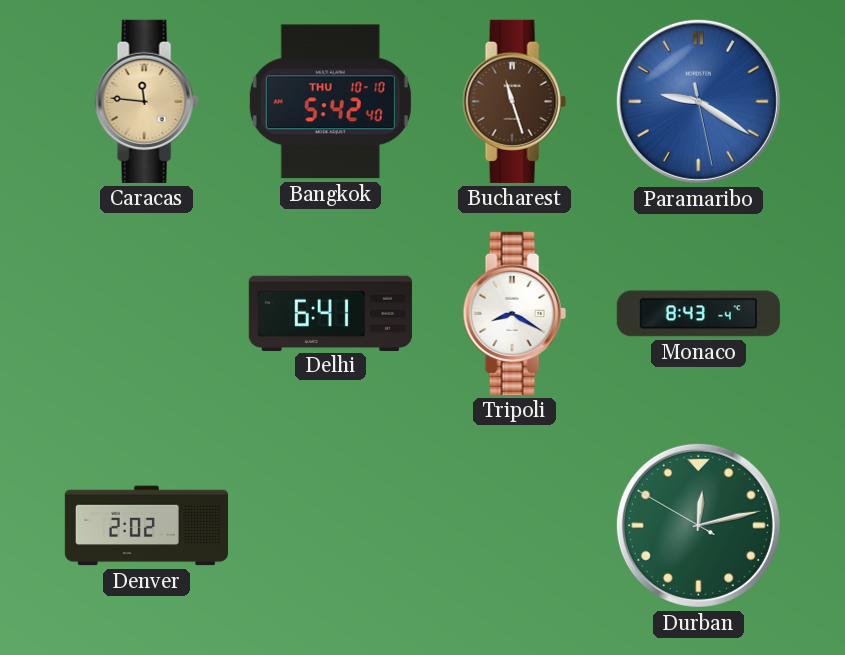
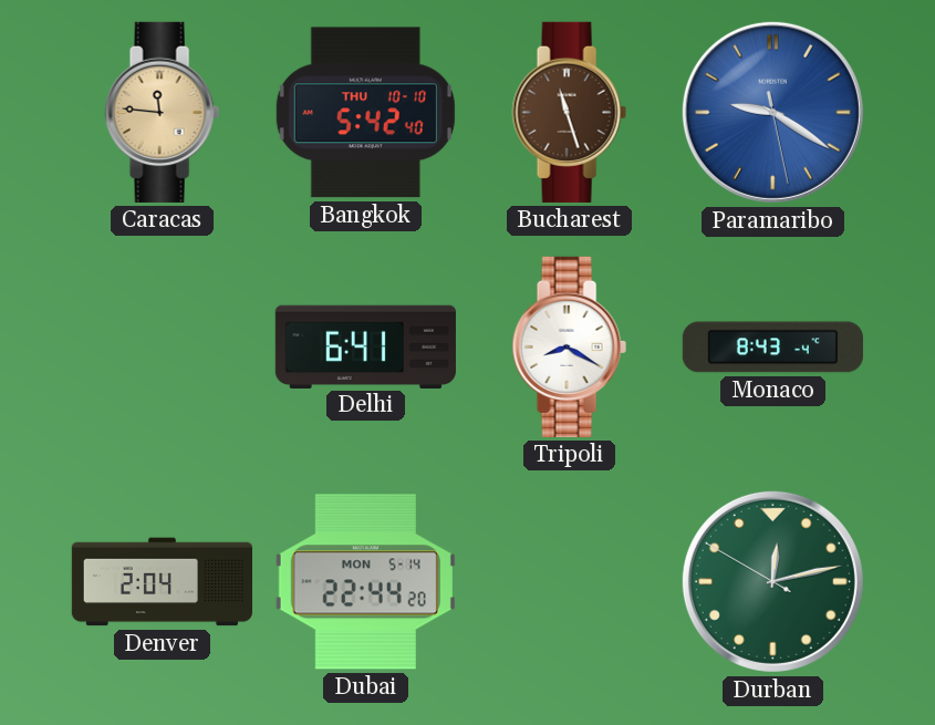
Denver: 2:02 -> 2:04 (162, 582)
Dubai: none -> 22:44 (365, 582)
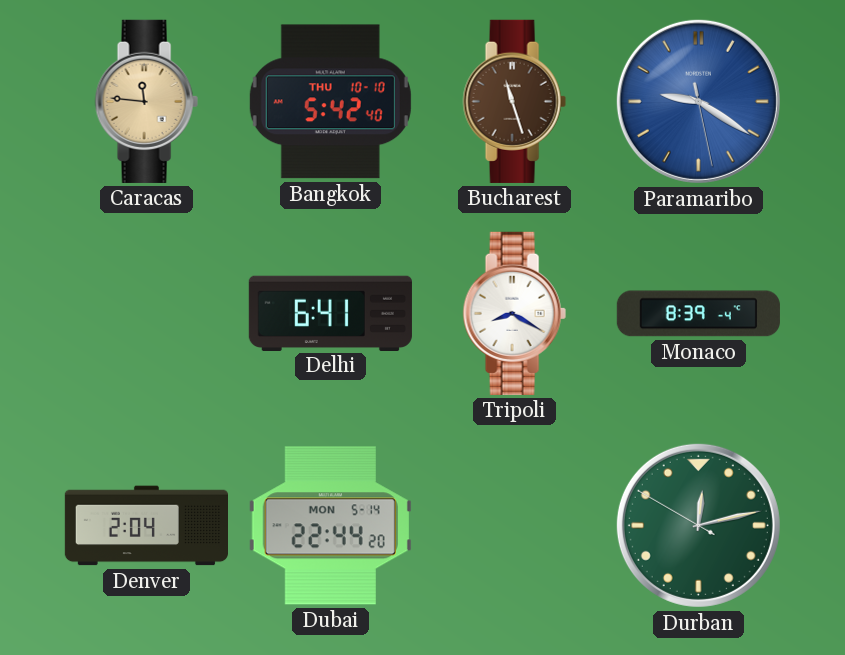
Monaco: 8:43 -> 8:39 (698, 314)
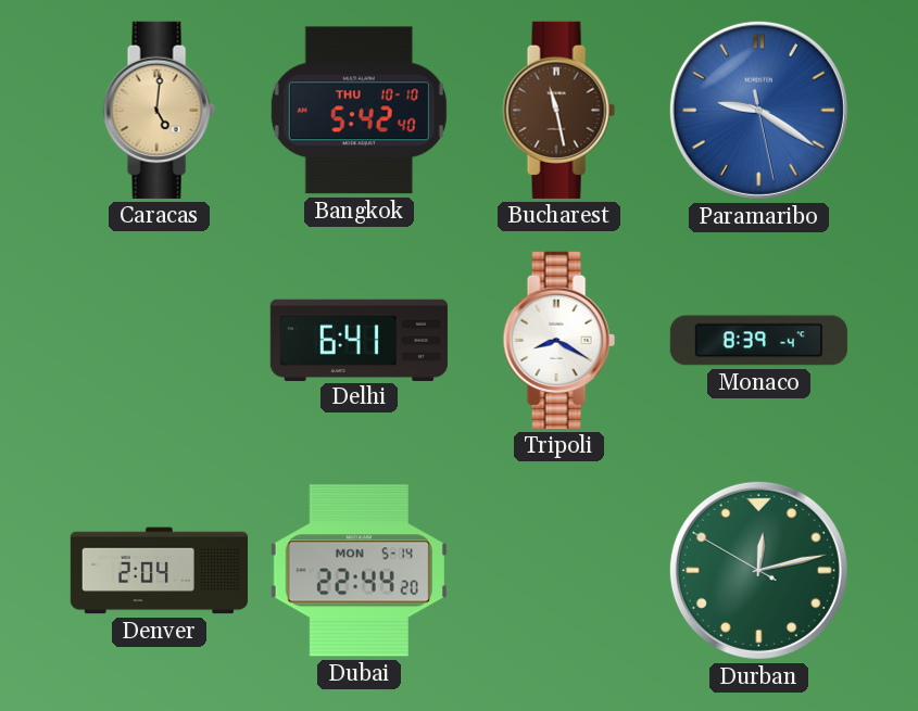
Caracas: 11:46 -> 5:01 (159, 110)
Bucharest: 11:27 -> 11:28 (558, 110)
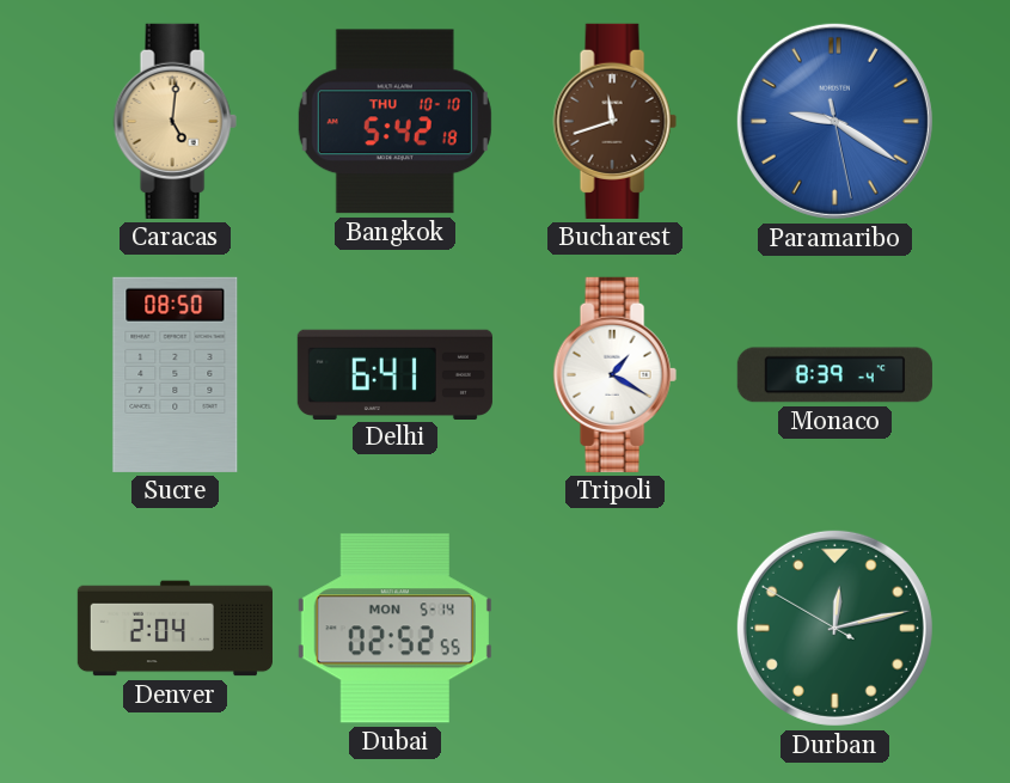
Bangkok: 5:42:40 -> 5:42:18 (394, 122)
Bucharest: 11:28 -> 11:42 (614, 121)
Sucre: none -> 08:50 (176, 374)
Tripoli: 8:20 -> 1:20 (614, 374)
Dubai: 22:44 -> 02:52 (394, 629)
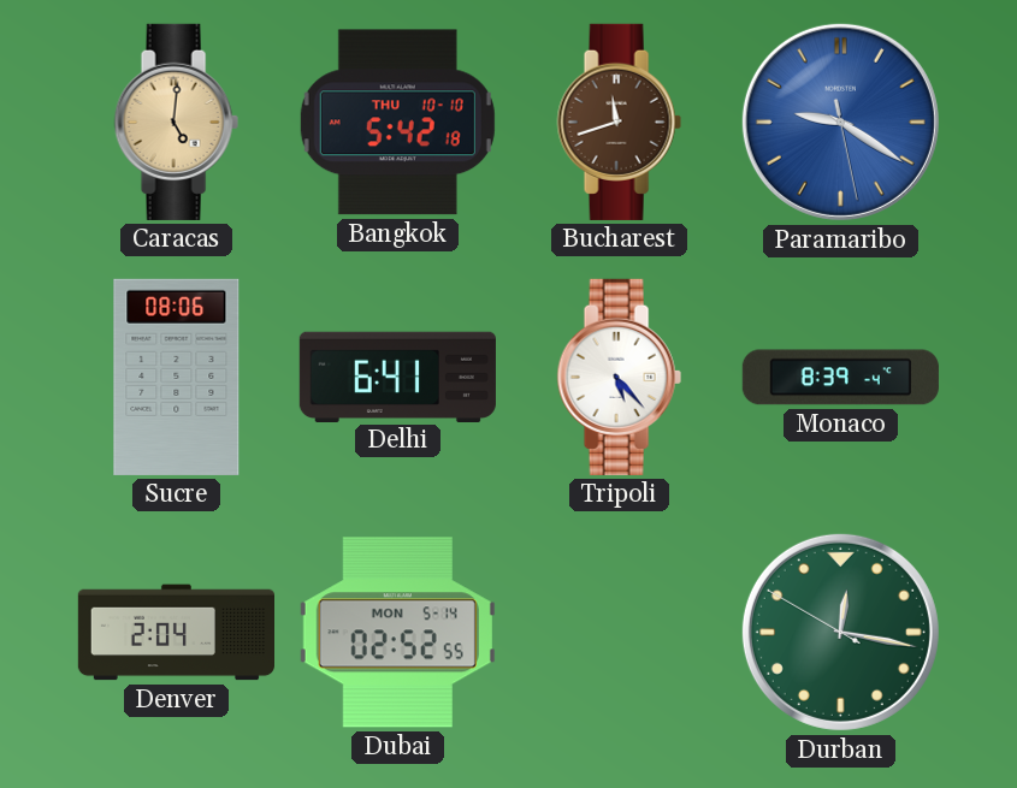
Sucre: 08:50 -> 08:06 (177, 377)
Tripoli: 1:20 -> 5:23 (619, 377)
Durban: 12:12 -> 12:16 (840, 632)
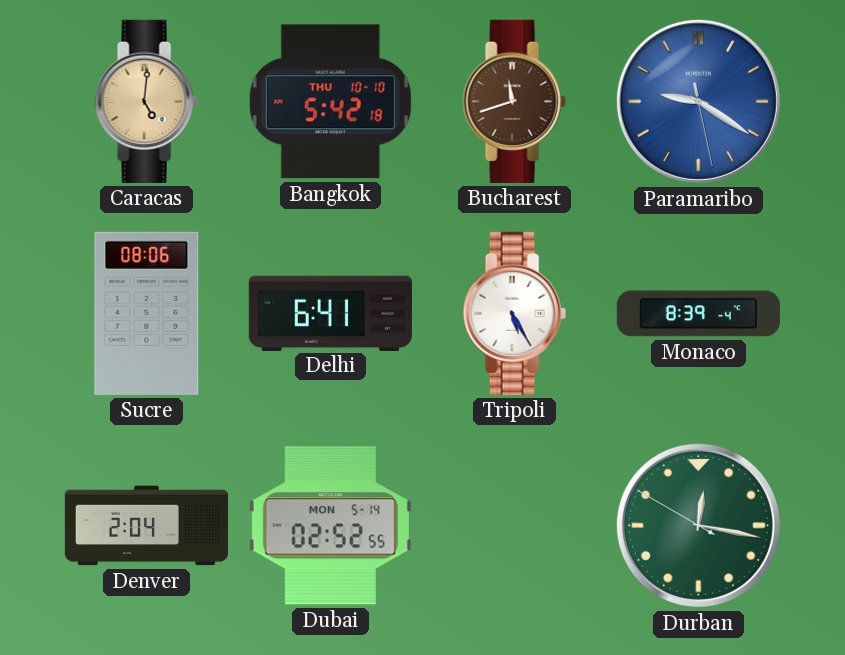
Tripoli: 5:23 -> 5:25 (514, 313)
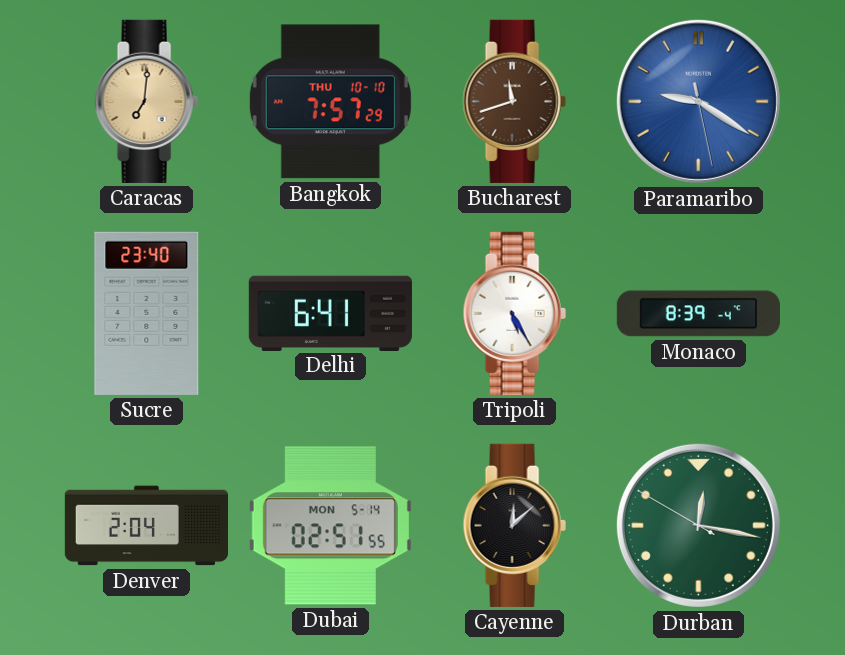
Caracas: 5:01 -> 7:01 (146, 101)
Bangkok: 5:42 -> 7:57 (330, 102)
Sucre: 08:06 -> 23:40 (147, 313)
Dubai: 02:52 -> 02:51 (330, 526)
Cayenne: none -> 12:08 (514, 525)
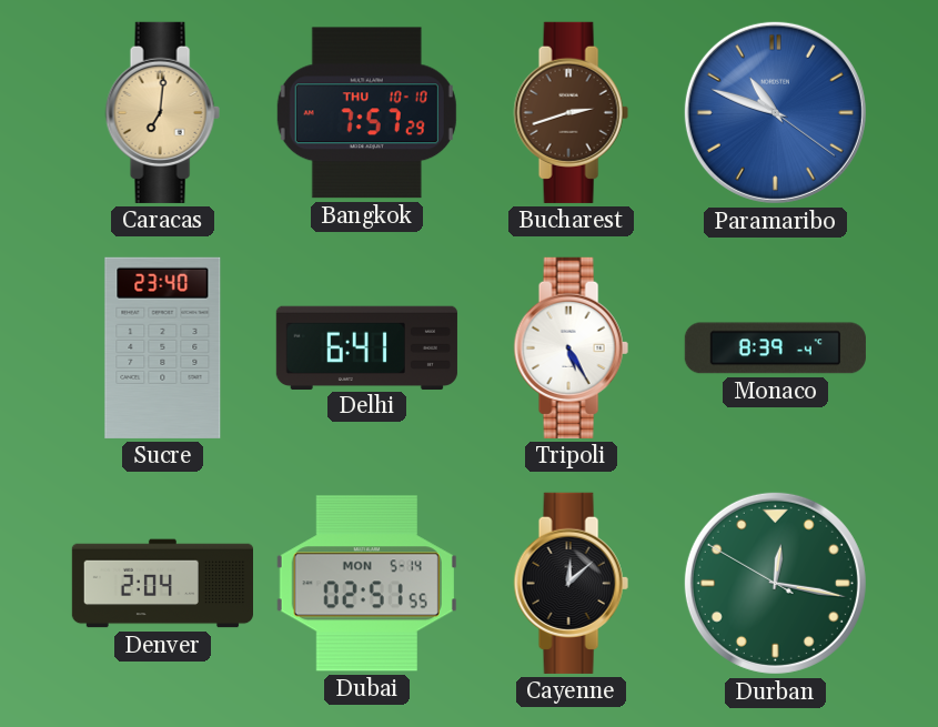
Bucharest: 11:42 -> 2:42 (571, 112)
Paramaribo: 9:20 -> 10:48 (775, 112)
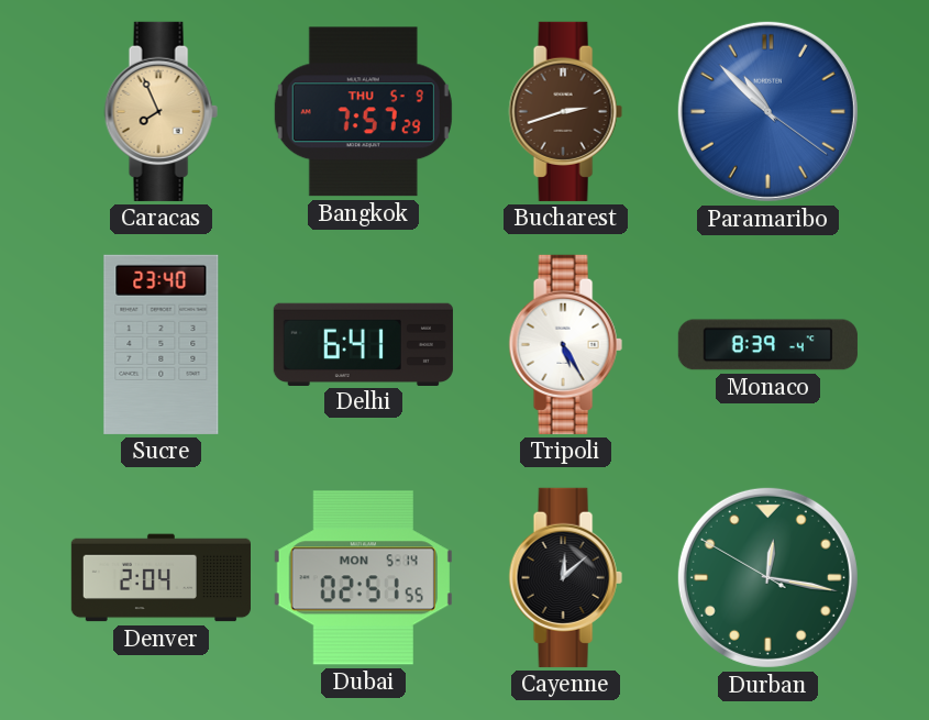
Caracas: 7:01 -> 7:56 (161, 111)
Bangkok date: THU 10-10 -> THU 5-9 (363, 112)
Paramaribo: 10:48 -> 10:52 (767, 111)
